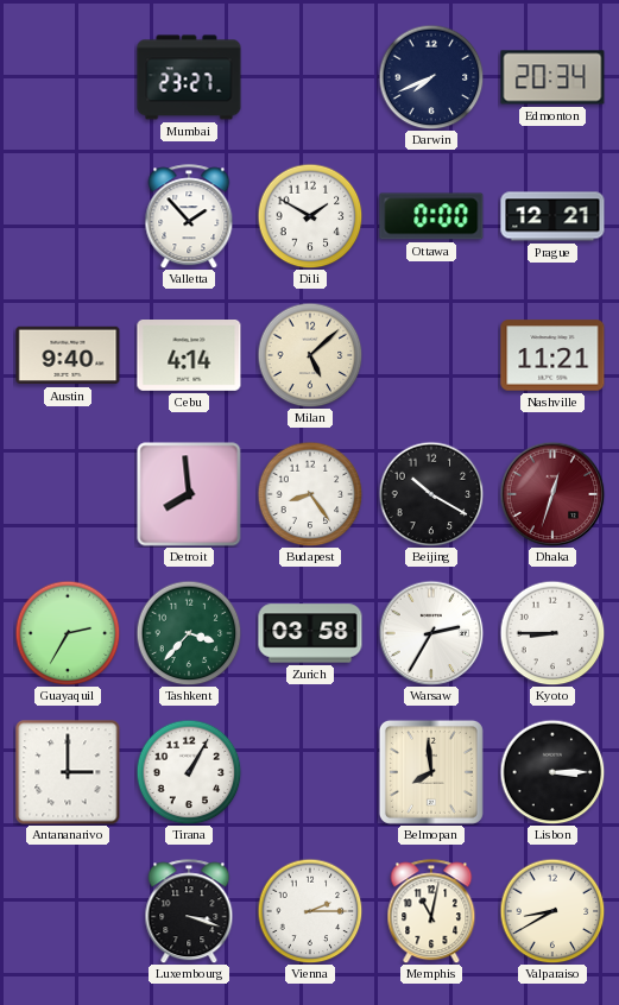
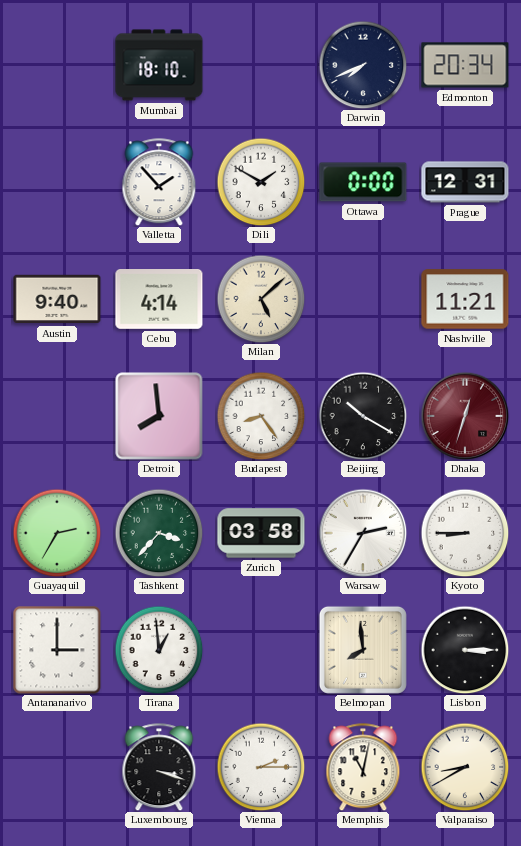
Mumbai: 23:27 -> 18:10 (159, 65)
Prague: 12:21 -> 12:31 (465, 182)
Tirana: 1:05 -> 12:59 (159, 650)
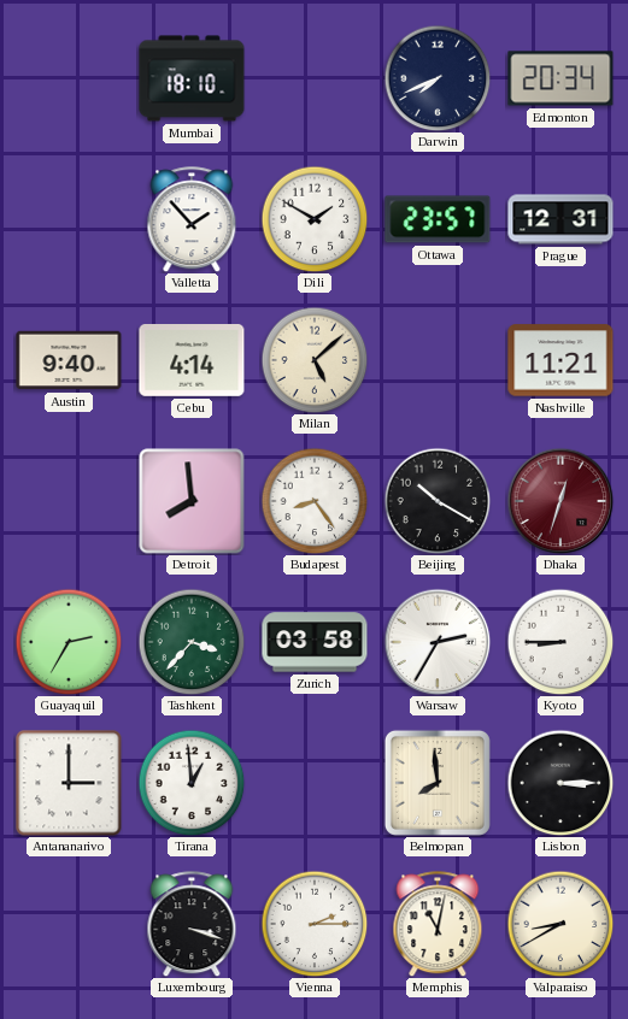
Ottawa: 0:00 -> 23:57 (438, 219)
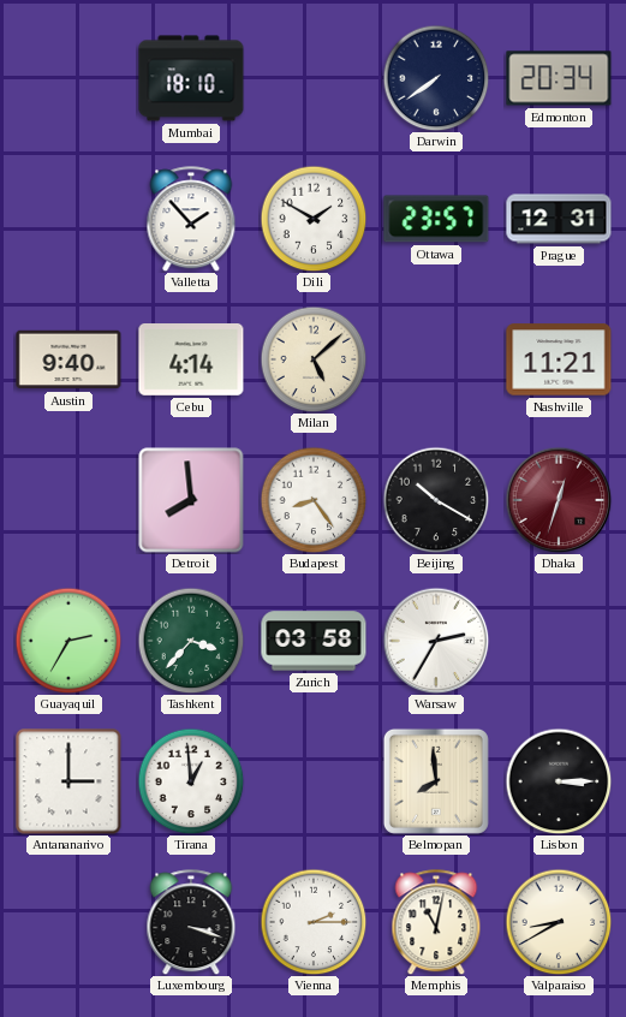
Darwin: 7:41 -> 7:39 (436, 78)
Kyoto: 8:45 -> none (560, 642)
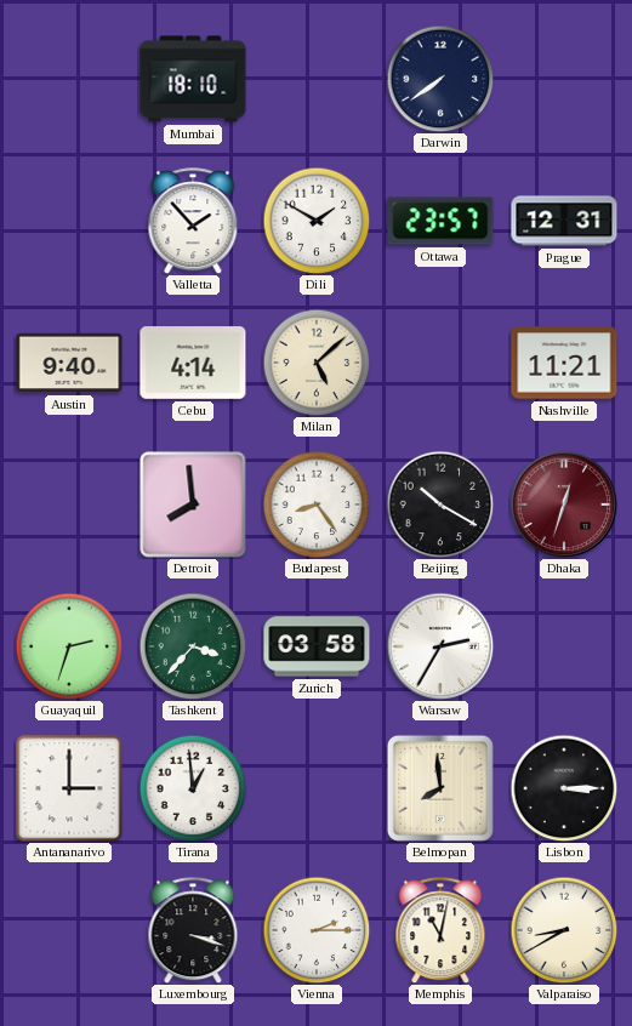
Edmonton: 20:34 -> none (559, 78)
Guayaquil: 2:35 -> 2:33 (69, 646)
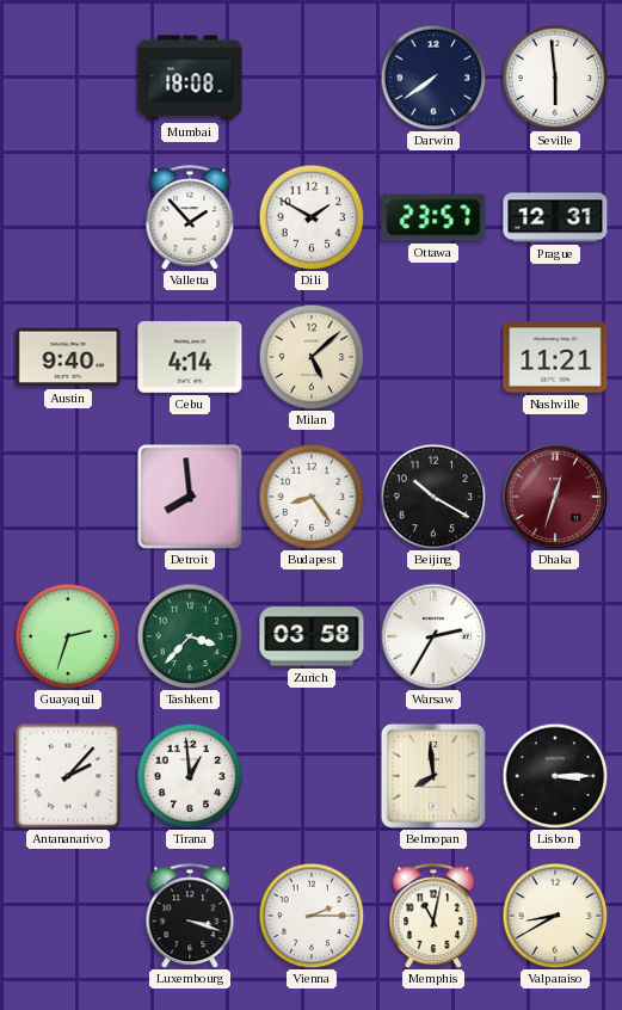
Mumbai: 18:10 -> 18:08 (190, 78)
Seville: none -> 5:59 (555, 78)
Antananarivo: 3:00 -> 2:07 (68, 776)
